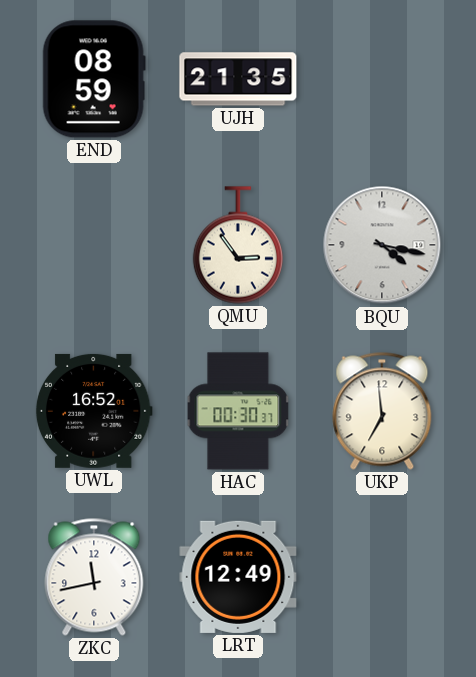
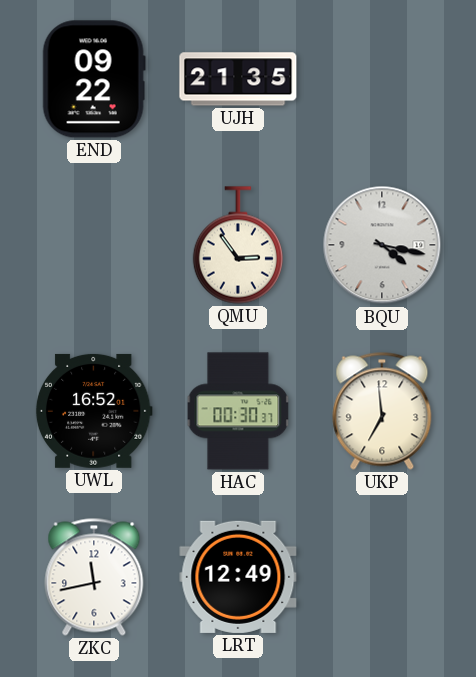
END: 08:59 -> 09:22 (94, 79)
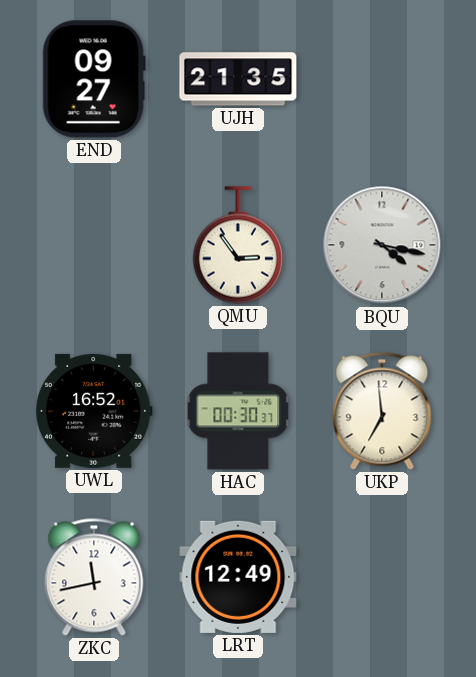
END: 09:22 -> 09:27 (94, 79)
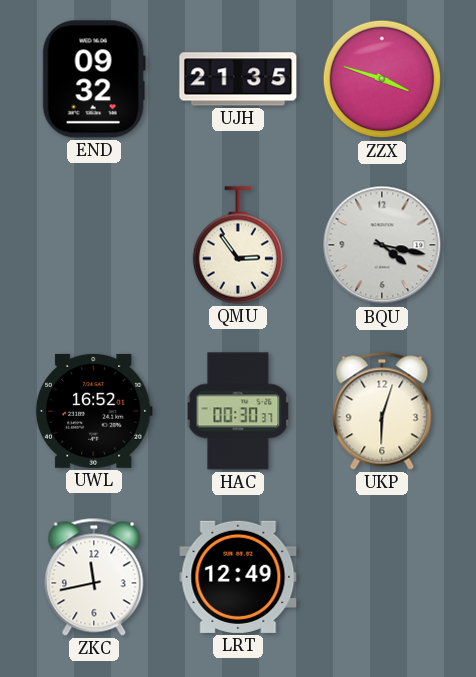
END: 09:27 -> 09:32 (94, 79)
ZZX: none -> 3:48 (382, 79)
UKP: 6:59 -> 6:03 (382, 411)
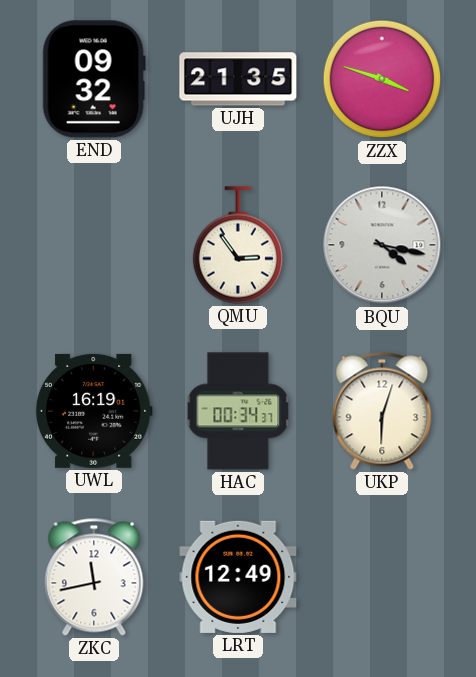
UWL: 16:52 -> 16:19 (94, 411)
HAC: 00:30 -> 00:34 (238, 411)
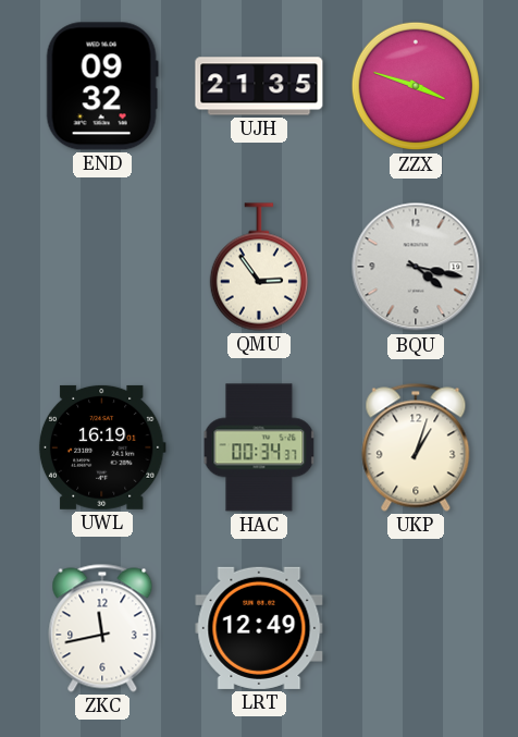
UKP: 6:03 -> 1:03 (416, 447)
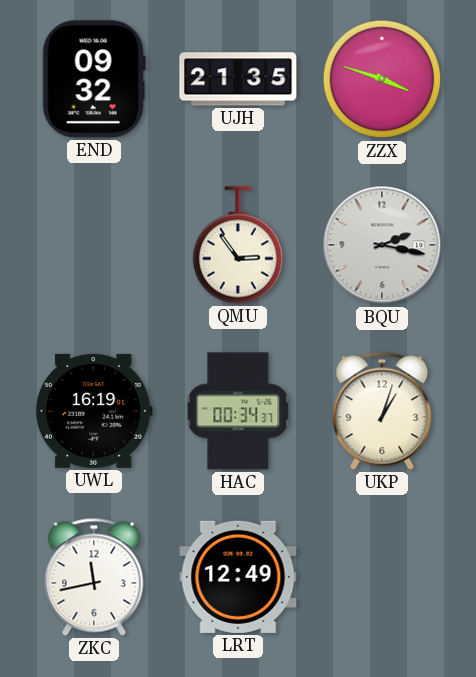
BQU: 4:17 -> 2:17 (382, 245)
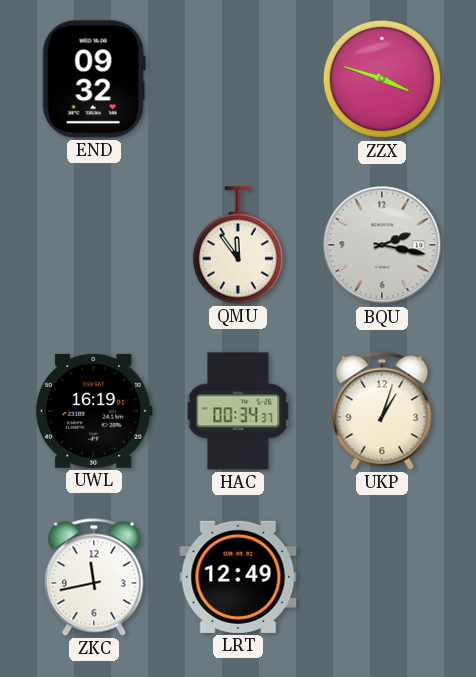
UJH: 21:35 -> none (238, 79)
QMU: 2:54 -> 11:54 (237, 245)
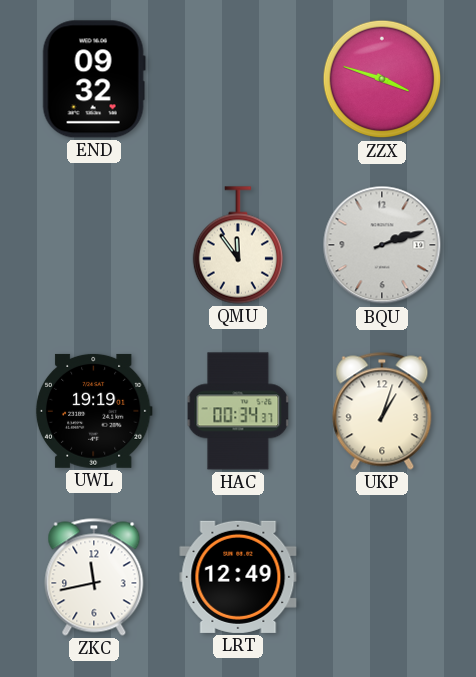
BQU: 2:17 -> 2:12 (382, 245)
UWL: 16:19 -> 19:19 (94, 411)
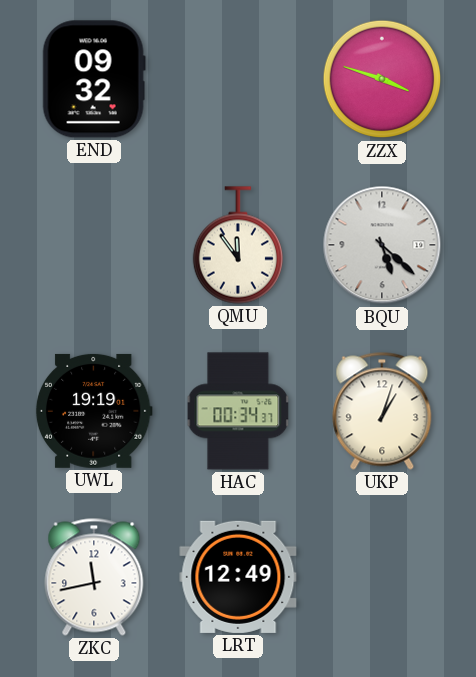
BQU: 2:12 -> 5:22 (382, 245)
